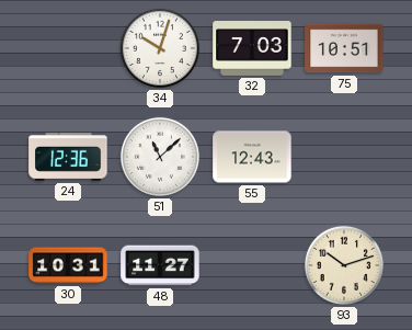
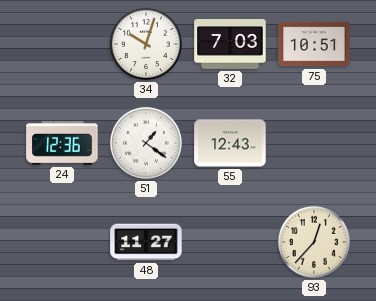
51: 11:08 -> 1:21 (146, 143)
30: 10:31 -> none (68, 265)
93: 10:12 -> 12:37 (314, 242)
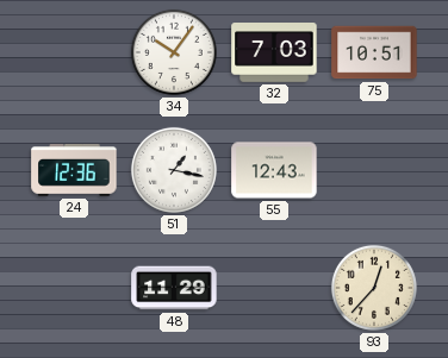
34: 10:03 -> 10:06 (174, 52)
51: 1:21 -> 1:17 (174, 170)
48: 11:27 -> 11:29 (174, 288)
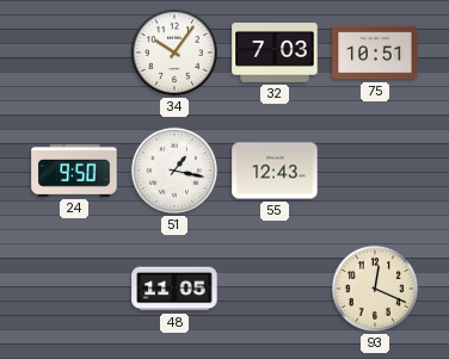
24: 12:36 -> 9:50 (74, 172)
48: 11:29 -> 11:05 (174, 289)
93: 12:37 -> 12:19 (375, 289)
